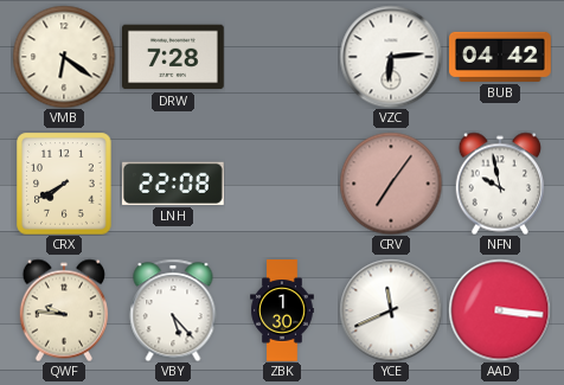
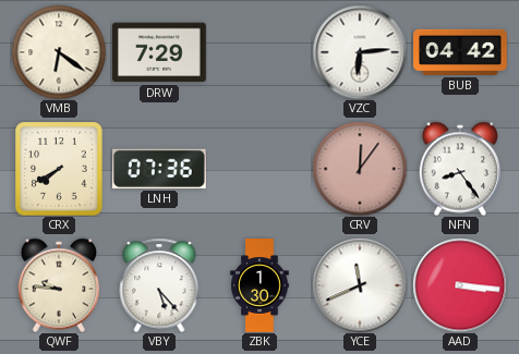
DRW: 7:28 -> 7:29 (160, 52)
LNH: 22:08 -> 07:36 (159, 169)
CRV: 7:06 -> 12:06 (360, 169)
NFN: 9:58 -> 8:24 (459, 169)
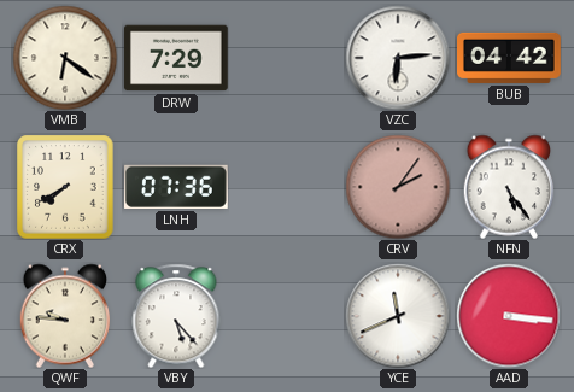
CRV: 12:06 -> 2:06 (398, 187)
NFN: 8:24 -> 5:24 (508, 187)
ZBK: 1:30 -> none (259, 285)
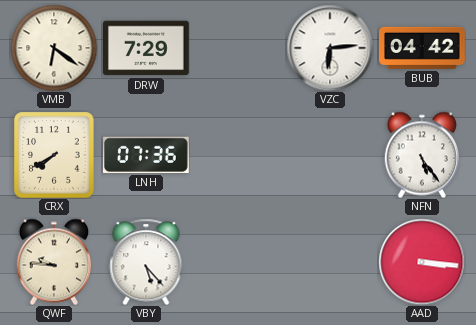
CRV: 2:06 -> none (398, 187)
YCE: 11:41 -> none (398, 316)
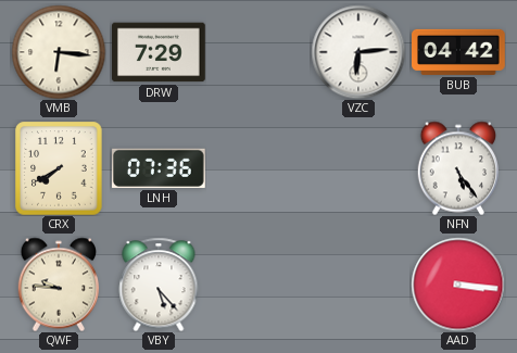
VMB: 6:21 -> 6:16 (59, 52)
